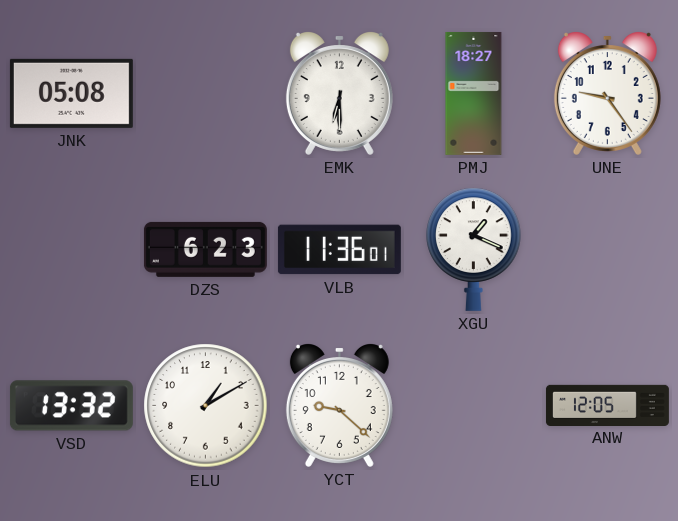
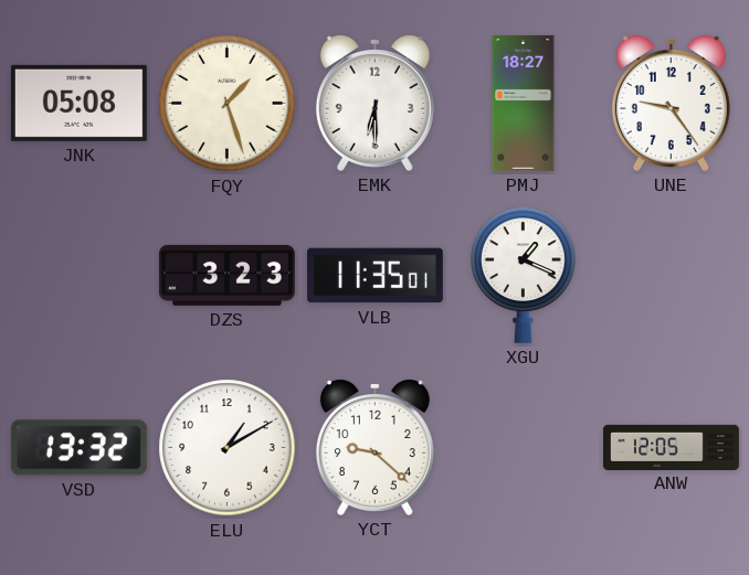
FQY: none -> 1:27 (228, 104)
DZS: 6:23 -> 3:23 (226, 275)
VLB: 11:36 -> 11:35 (374, 276)
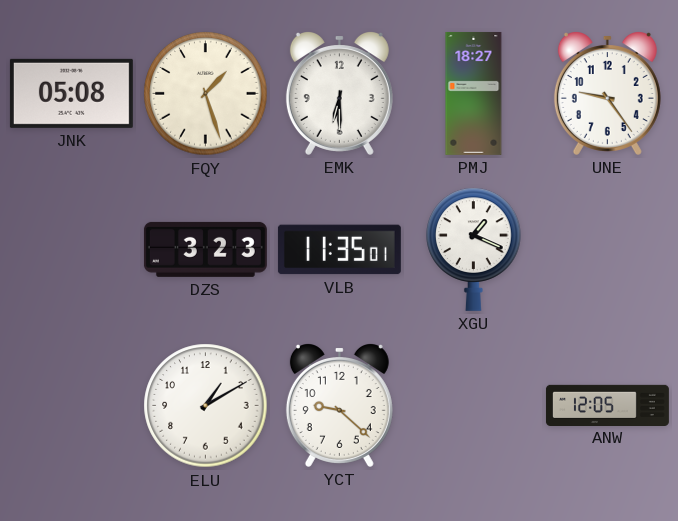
VSD: 13:32 -> none (78, 448)
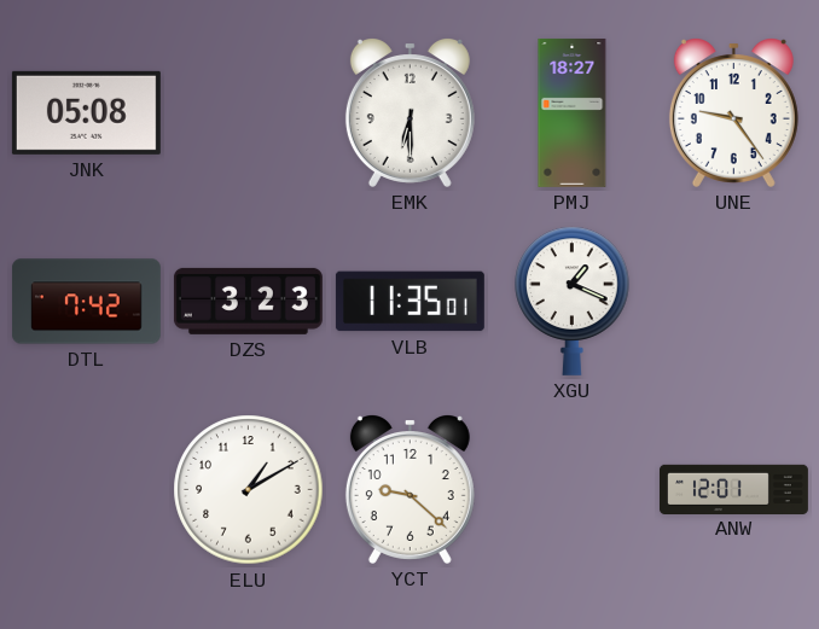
FQY: 1:27 -> none (206, 94)
DTL: none -> 7:42 (86, 302)
ANW: 12:05 -> 12:01 (733, 489)
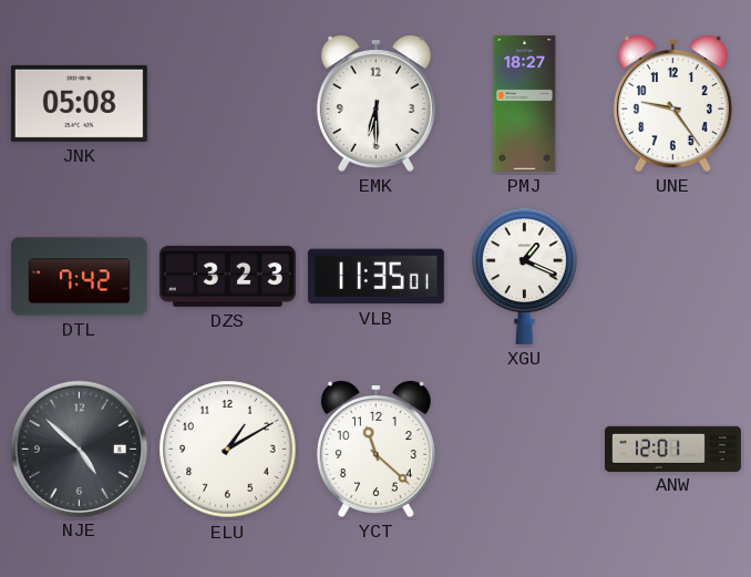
NJE: none -> 4:52 (79, 449)
YCT: 9:22 -> 11:22 (375, 450)
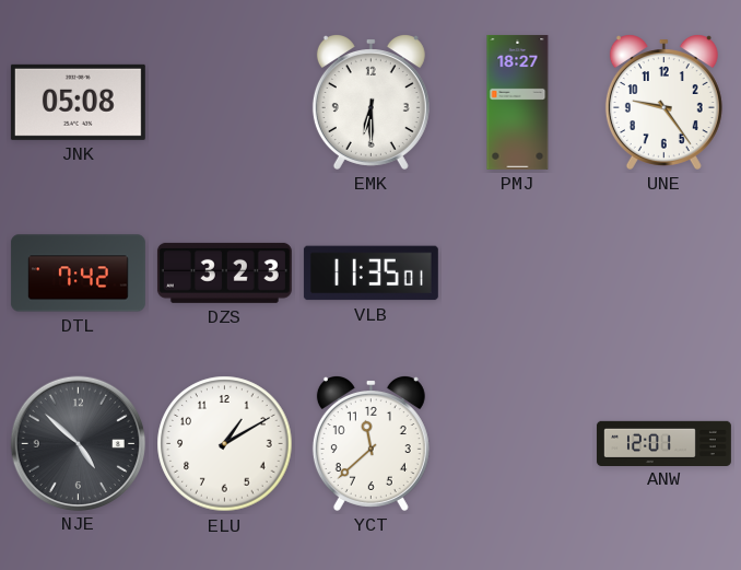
XGU: 1:19 -> none (525, 276)
YCT: 11:22 -> 11:38 (370, 444)
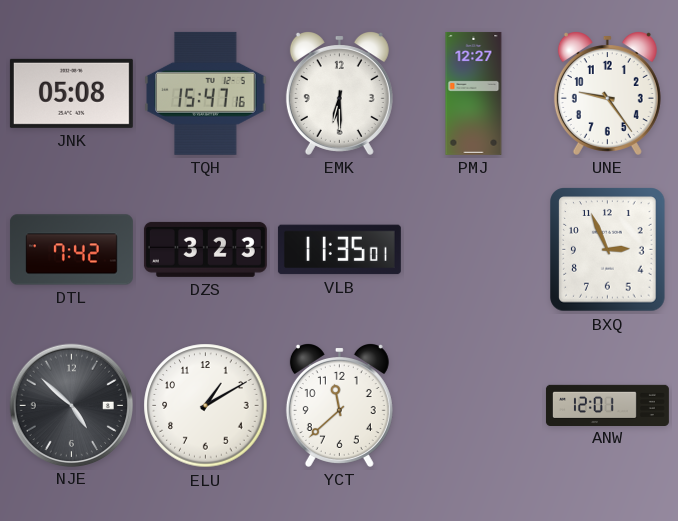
TQH: none -> 15:47 (206, 93)
PMJ: 18:27 -> 12:27 (474, 93)
BXQ: none -> 2:56 (608, 250)
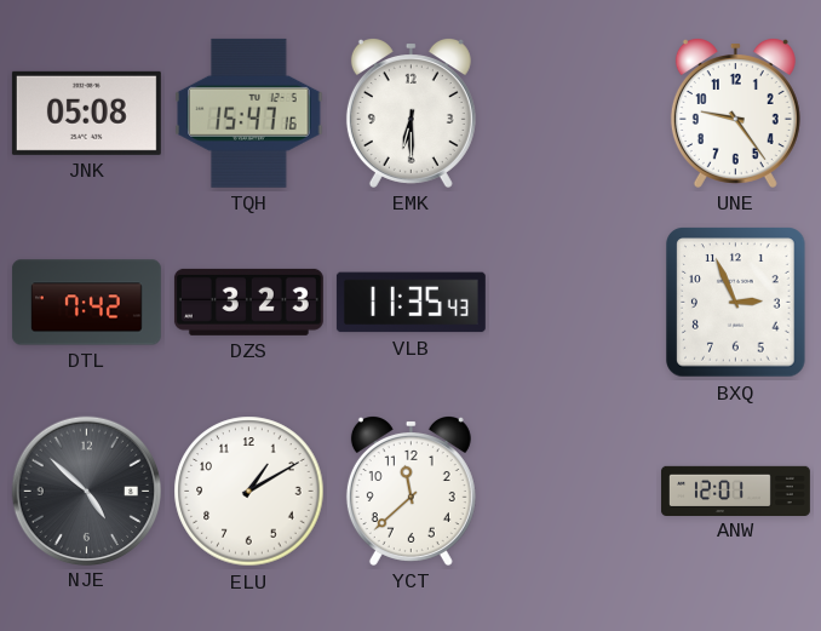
PMJ: 12:27 -> none (474, 93)
VLB: 11:35:01 -> 11:35:43 (410, 303)
